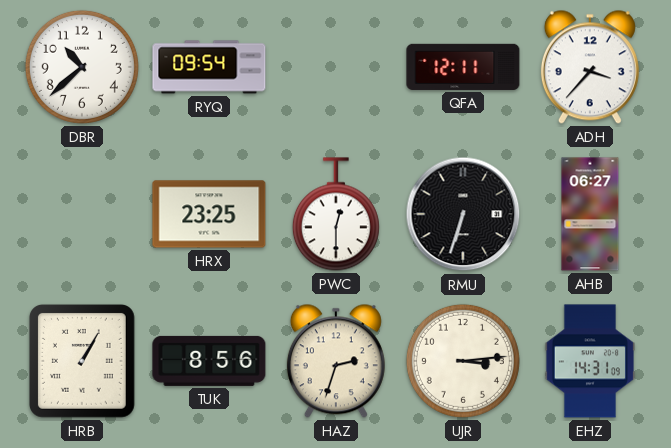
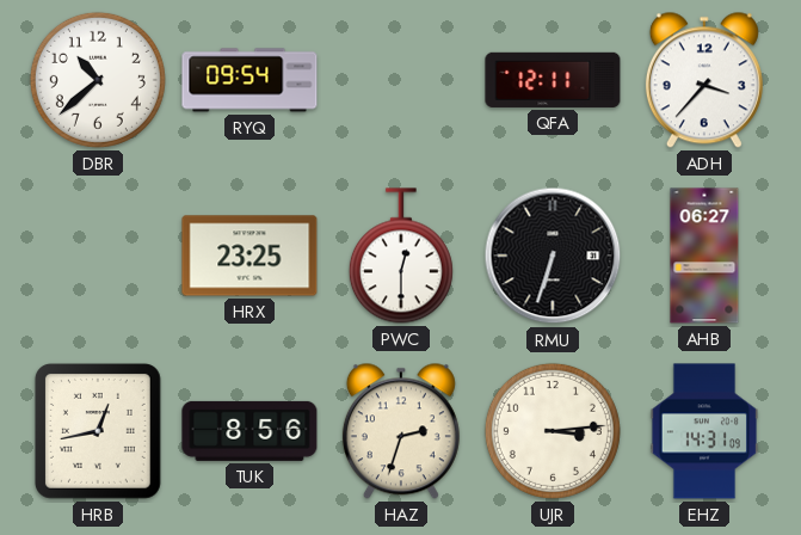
HRB: 1:05 -> 12:43 (98, 431)
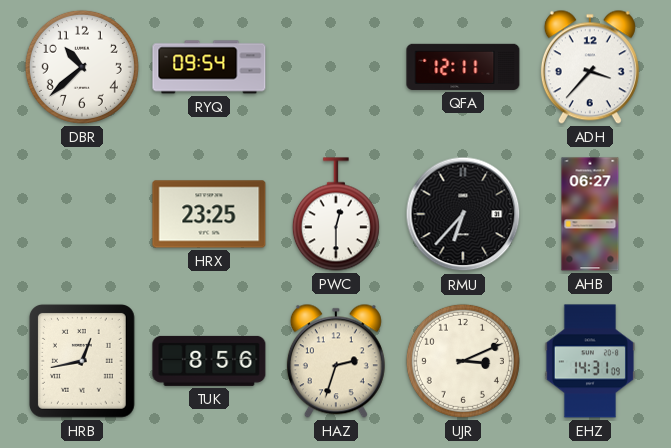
RMU: 6:33 -> 6:37 (463, 214)
UJR: 3:14 -> 3:11 (463, 361)
